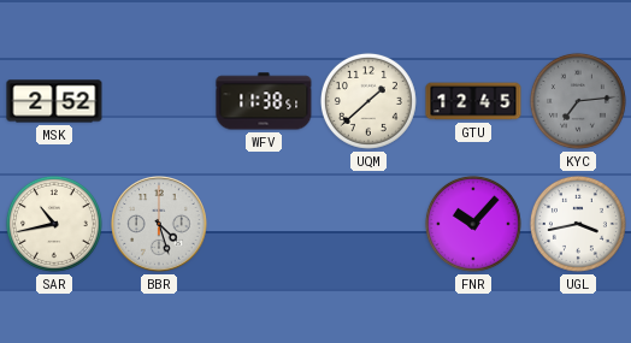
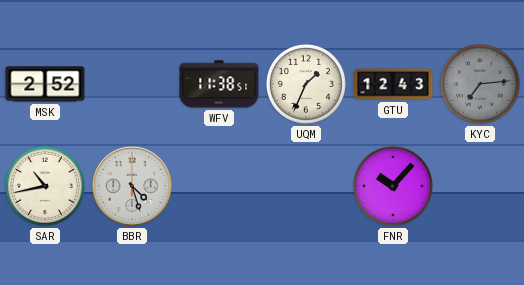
UQM: 1:38 -> 1:34 (306, 84)
GTU: 12:45 -> 12:43 (393, 84)
UGL: 3:43 -> none (578, 224)
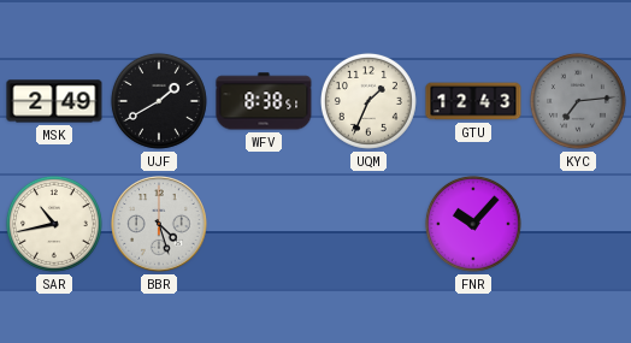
MSK: 2:52 -> 2:49 (54, 101)
UJF: none -> 1:40 (159, 101)
WFV: 11:38 -> 8:38 (264, 101)
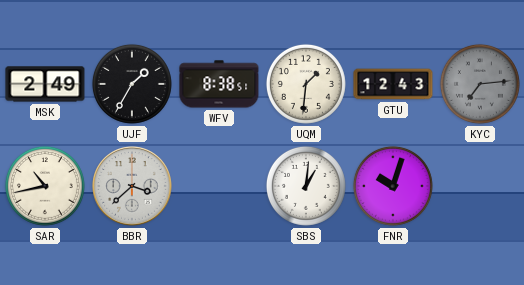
UJF: 1:40 -> 1:35 (132, 84)
UQM: 1:34 -> 1:31 (306, 84)
BBR: 4:27 -> 3:38 (132, 186)
SBS: none -> 1:01 (306, 186)
FNR: 10:07 -> 10:03 (393, 186)
